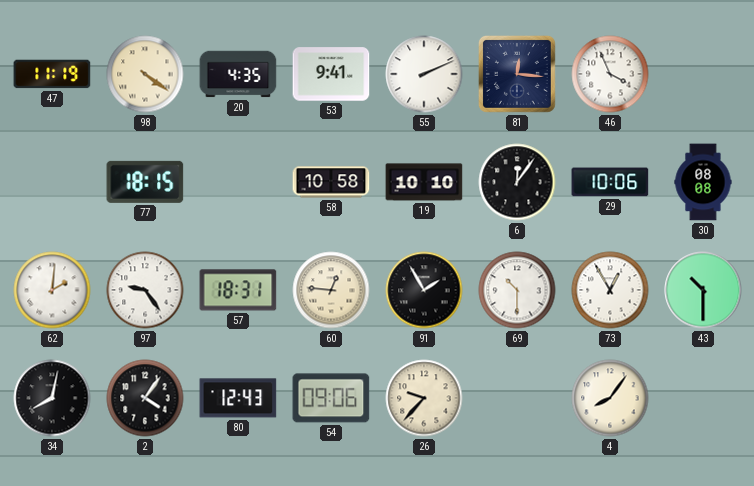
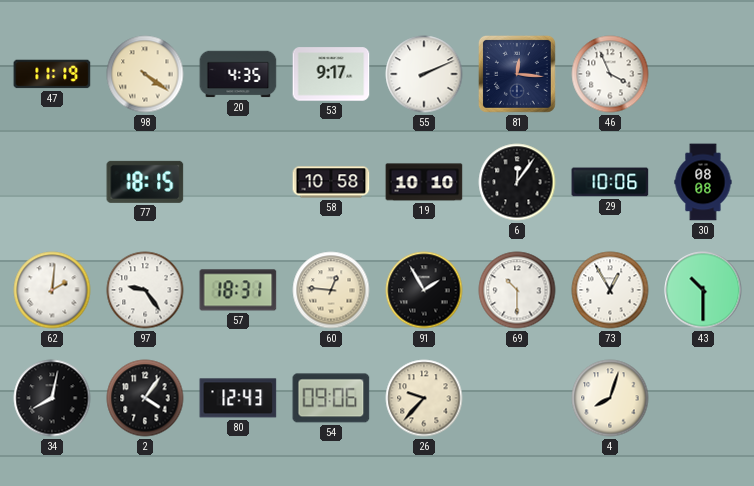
53: 9:41 -> 9:17 (331, 74)
4: 8:06 -> 8:03 (610, 398)
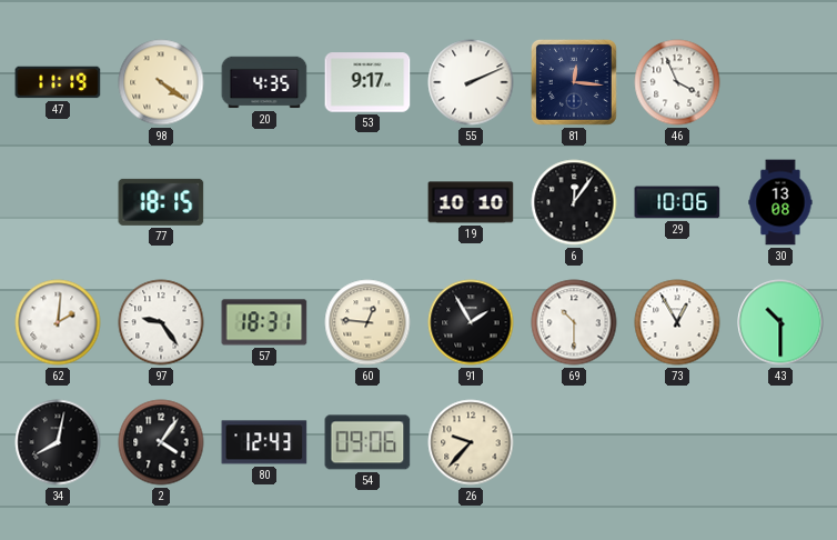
58: 10:58 -> none (331, 182)
30: 08:08 -> 13:08 (780, 202)
4: 8:03 -> none (610, 398)
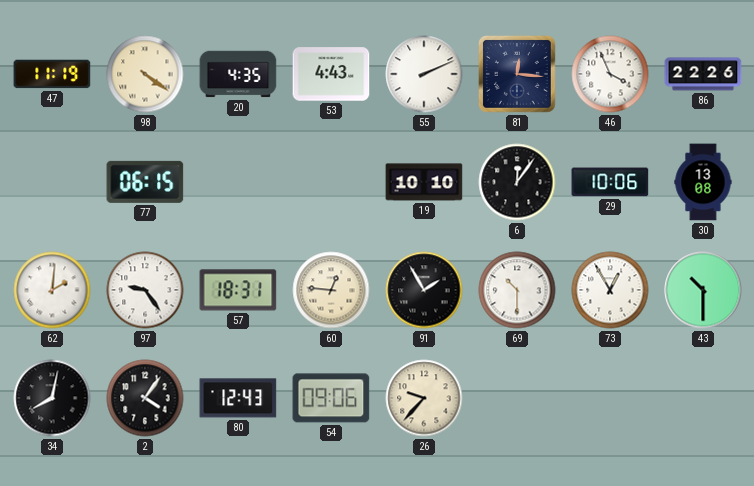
53: 9:17 -> 4:43 (331, 74)
86: none -> 22:26 (703, 74)
77: 18:15 -> 06:15 (145, 182)
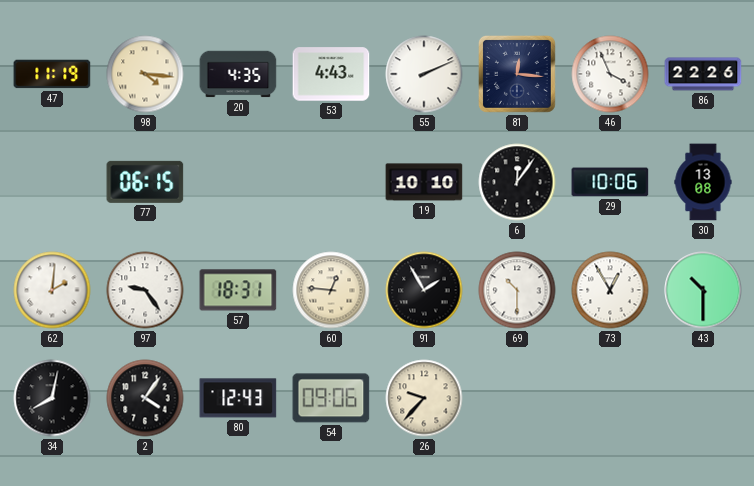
98: 4:21 -> 4:16 (145, 74)
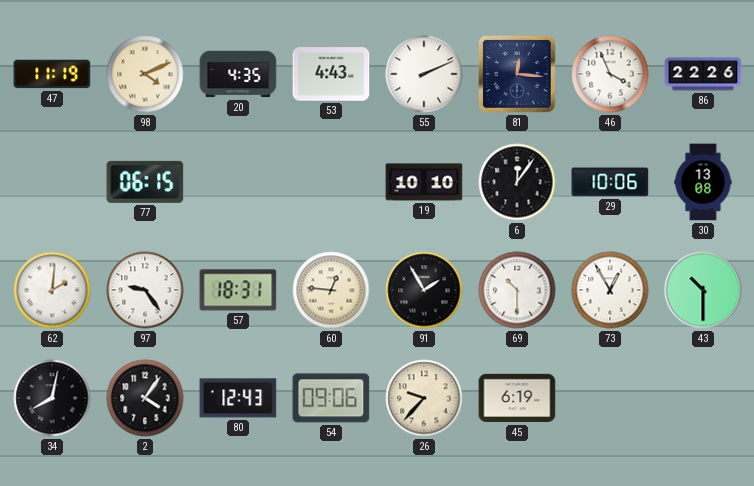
98: 4:16 -> 4:11 (145, 74)
45: none -> 6:19 (517, 398)
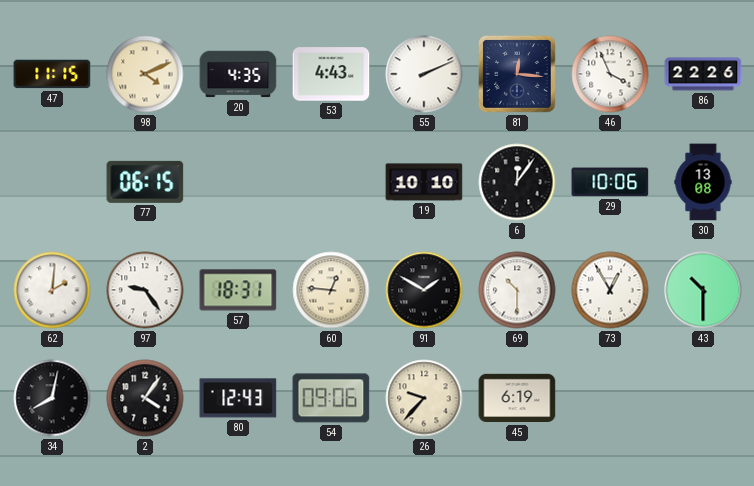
47: 11:19 -> 11:15 (52, 74)
91: 1:55 -> 1:50 (424, 290)
